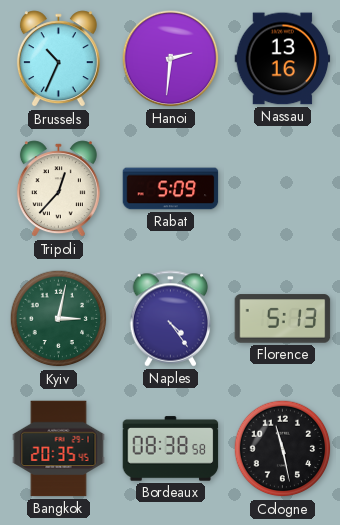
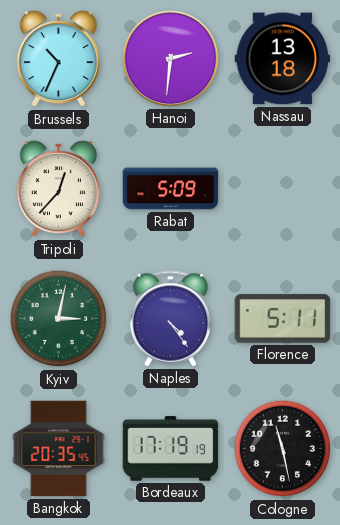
Nassau: 13:16 -> 13:18 (283, 59)
Florence: 5:13 -> 5:11 (283, 319)
Bordeaux: 08:38 -> 17:19 (171, 449)
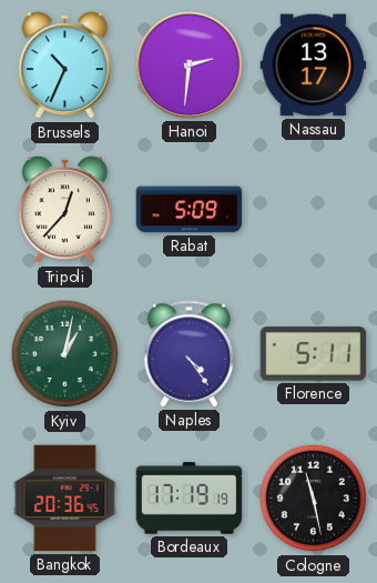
Nassau: 13:18 -> 13:17 (314, 66)
Kyiv: 3:02 -> 1:02 (65, 354)
Bangkok: 20:35 -> 20:36 (65, 499)
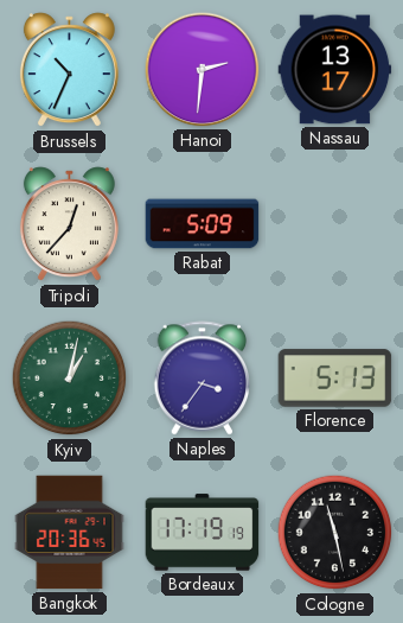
Naples: 4:24 -> 3:36 (203, 379)
Florence: 5:11 -> 5:13 (335, 379)
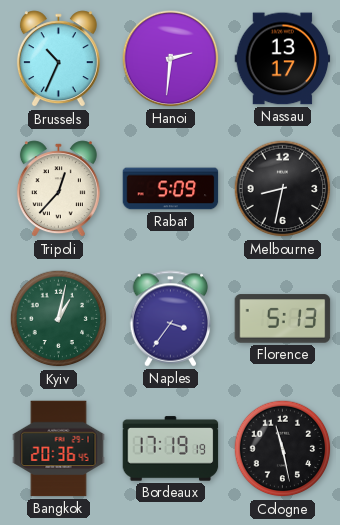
Melbourne: none -> 8:32 (283, 189)
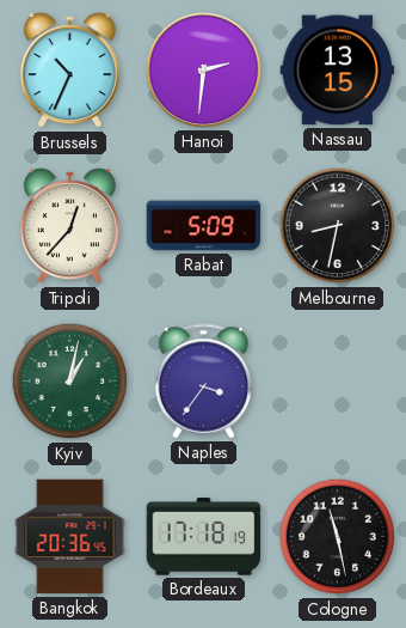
Nassau: 13:17 -> 13:15 (338, 71)
Florence: 5:13 -> none (283, 319)
Bordeaux: 17:19 -> 17:18 (204, 537)
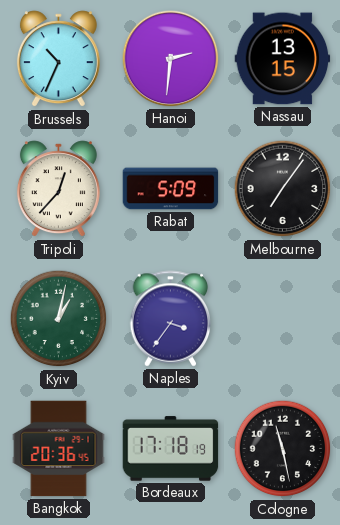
Melbourne: 8:32 -> 7:06 (283, 189)
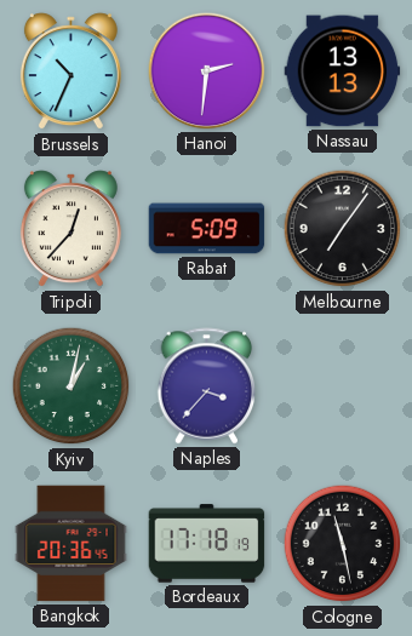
Nassau: 13:15 -> 13:13 (343, 71)
Naples: 3:36 -> 3:37 (207, 386)
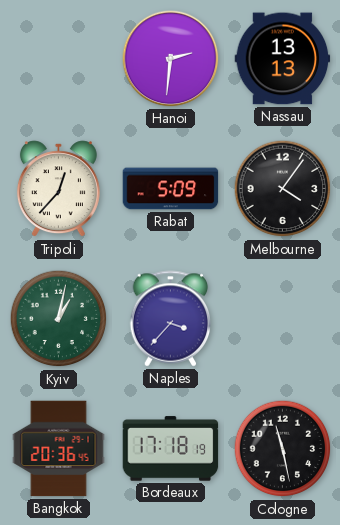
Brussels: 10:34 -> none (70, 71)
Melbourne: 7:06 -> 4:06 (283, 189)
